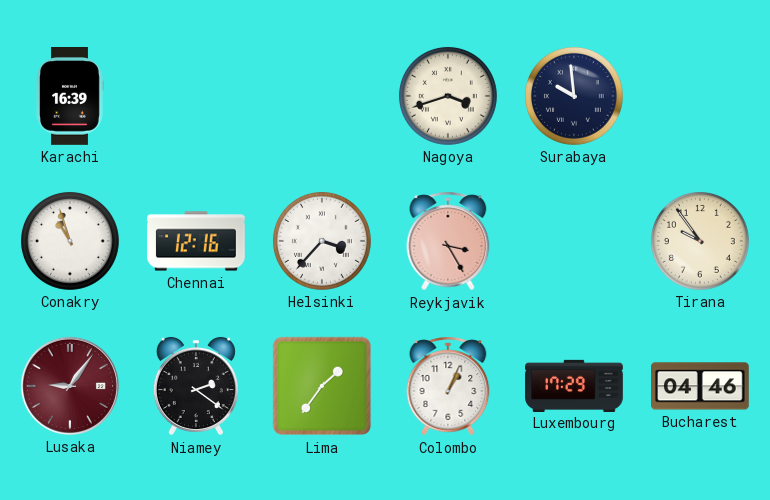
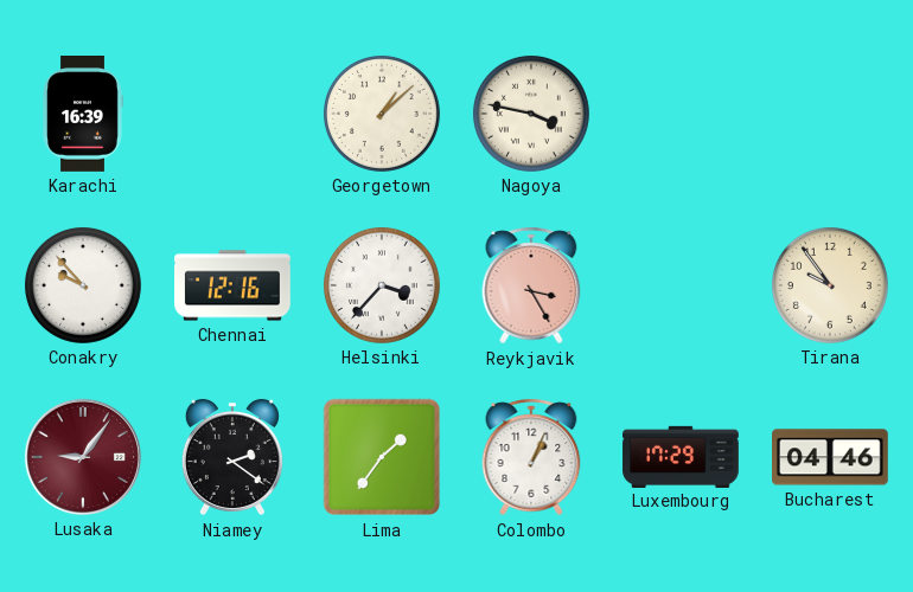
Georgetown: none -> 1:08 (382, 114)
Nagoya: 3:42 -> 3:47 (531, 114)
Surabaya: 9:59 -> none (574, 96)
Conakry: 10:57 -> 9:53 (83, 285)
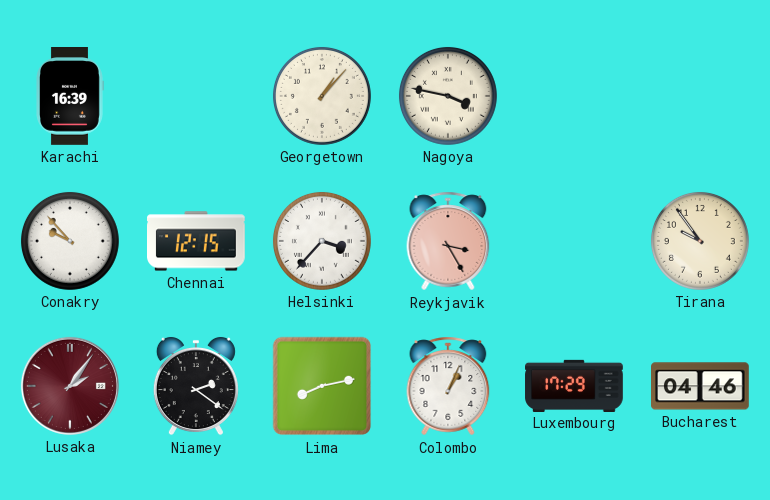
Georgetown: 1:08 -> 1:07 (322, 96)
Chennai: 12:16 -> 12:15 (197, 241)
Lusaka: 9:06 -> 2:06 (70, 386)
Lima: 1:36 -> 8:13 (322, 386)
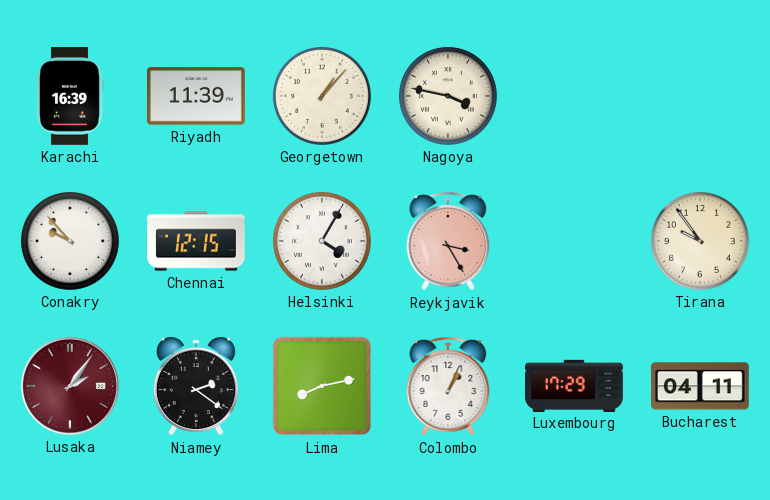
Riyadh: none -> 11:39 (197, 96)
Helsinki: 3:37 -> 4:05 (322, 241)
Bucharest: 04:46 -> 04:11 (701, 386)
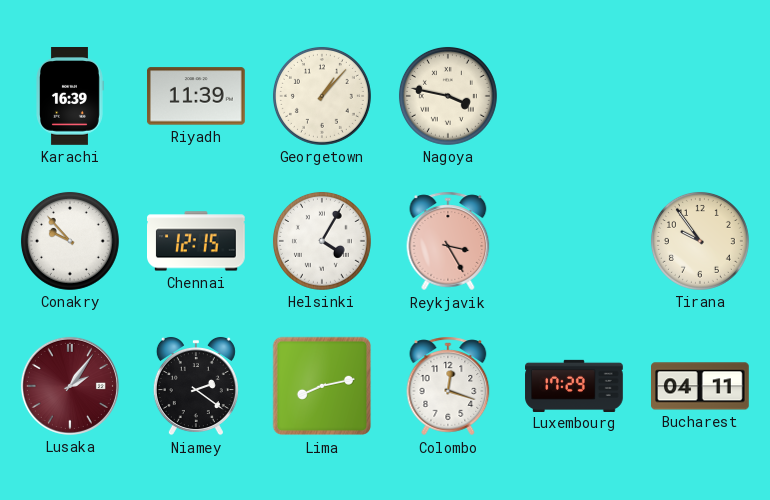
Colombo: 1:04 -> 12:18 (448, 386)
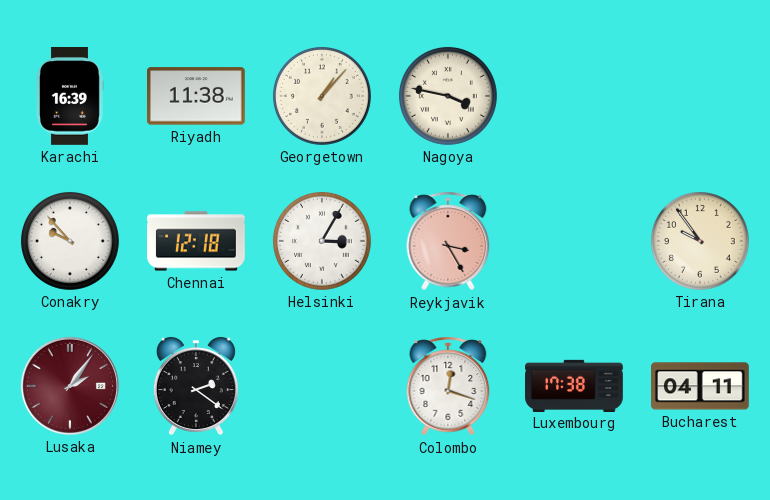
Riyadh: 11:39 -> 11:38 (197, 96)
Chennai: 12:15 -> 12:18 (197, 241)
Helsinki: 4:05 -> 3:05 (322, 241)
Lima: 8:13 -> none (322, 386)
Luxembourg: 17:29 -> 17:38 (574, 385)
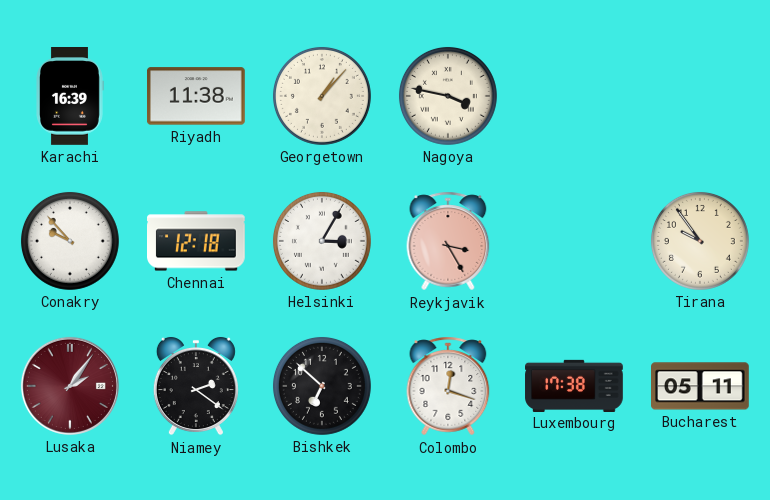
Bishkek: none -> 6:52 (322, 386)
Bucharest: 04:11 -> 05:11 (701, 386)
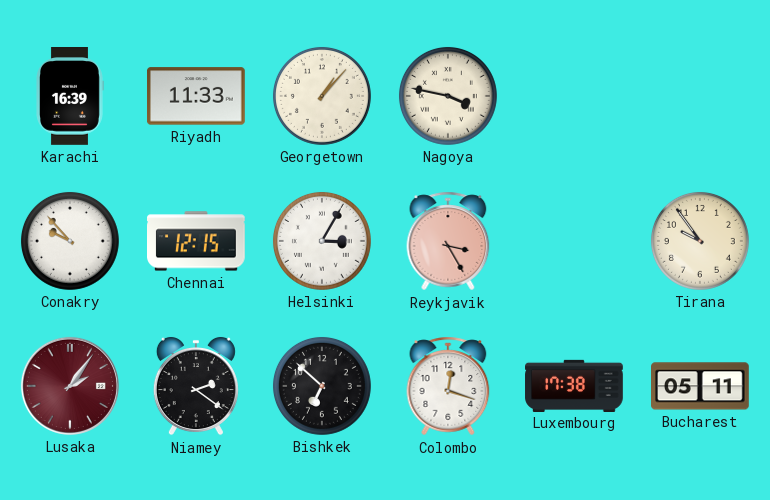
Riyadh: 11:38 -> 11:33 (197, 96)
Chennai: 12:18 -> 12:15 (197, 241)
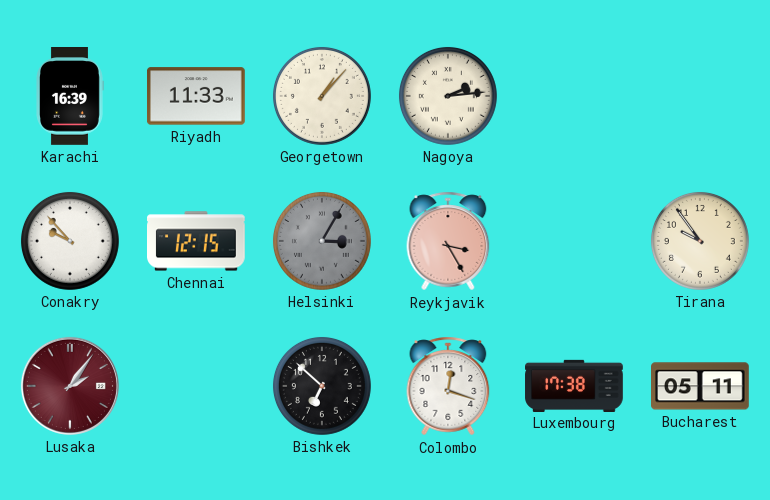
Nagoya: 3:47 -> 2:14 (448, 96)
Helsinki dial: white -> grey (322, 241)
Niamey: 2:21 -> none (196, 386)
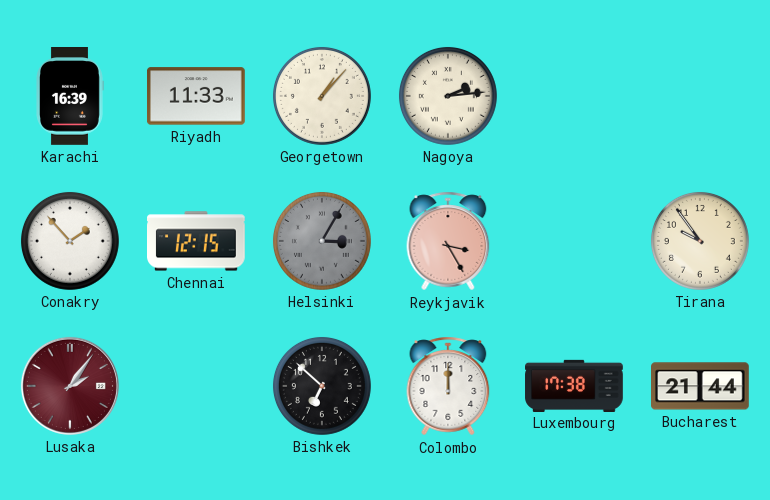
Conakry: 9:53 -> 1:53 (70, 241)
Colombo: 12:18 -> 12:00 (448, 386)
Bucharest: 05:11 -> 21:44 (701, 386)
